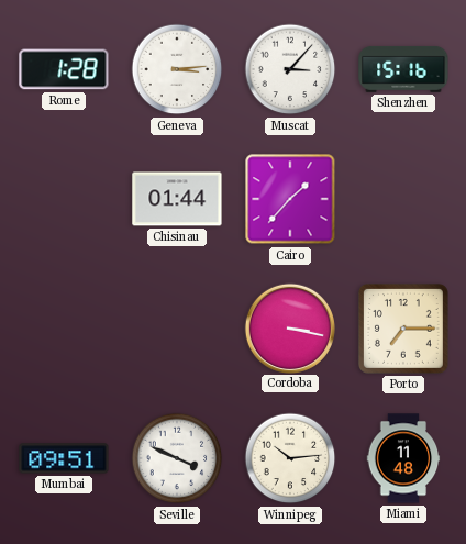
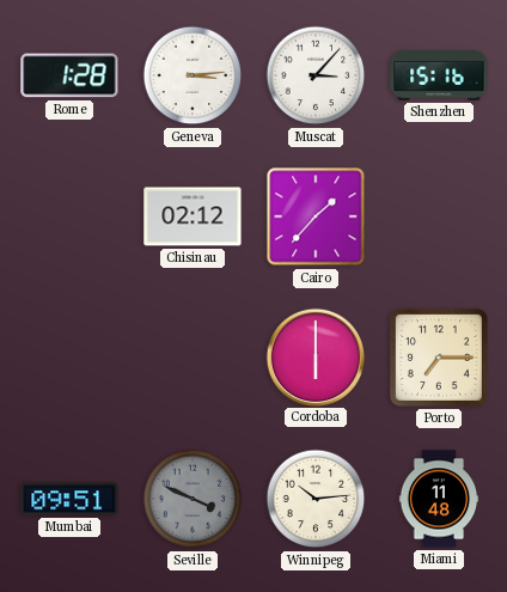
Chisinau: 01:44 -> 02:12 (193, 216)
Cordoba: 3:17 -> 6:00 (314, 356)
Seville dial: white -> grey (193, 499)
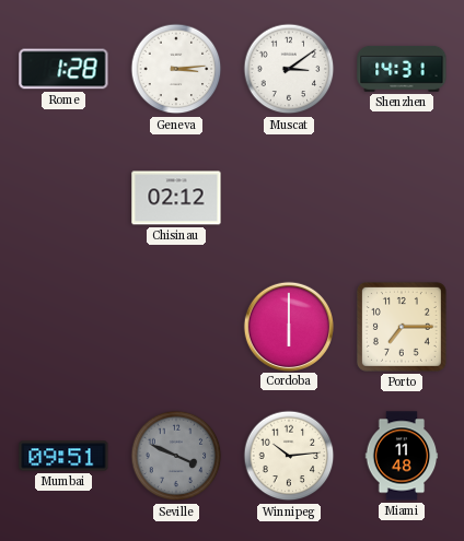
Muscat: 3:07 -> 3:09 (289, 69)
Shenzhen: 15:16 -> 14:31 (402, 69)
Cairo: 1:37 -> none (316, 216)
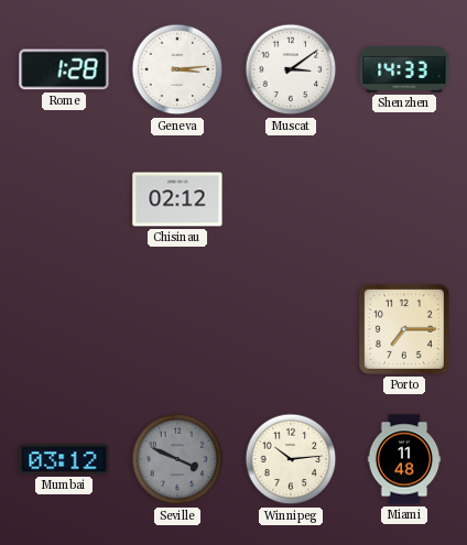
Shenzhen: 14:31 -> 14:33 (404, 69)
Cordoba: 6:00 -> none (288, 326)
Mumbai: 09:51 -> 03:12 (64, 459)
